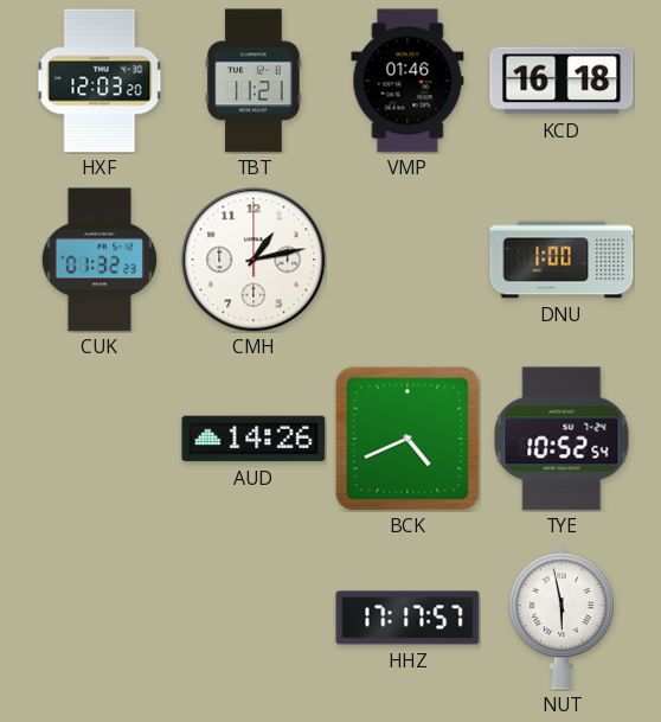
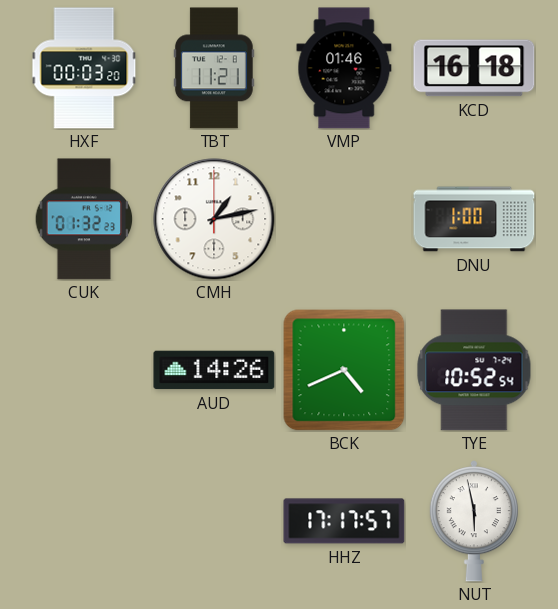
HXF: 12:03 -> 00:03 (84, 68)
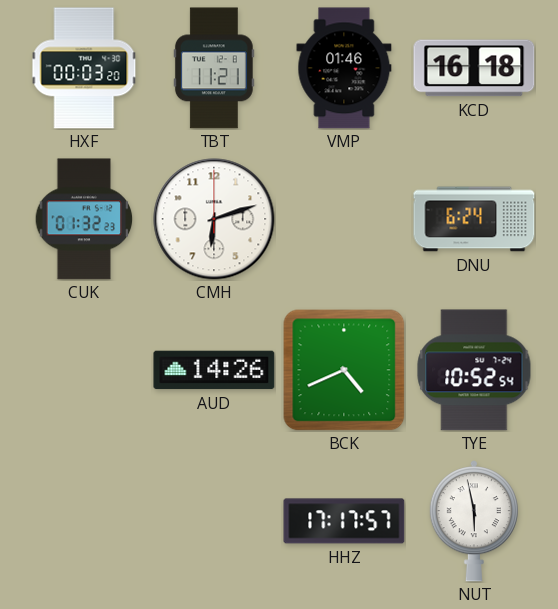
CMH: 1:13 -> 6:12 (214, 219)
DNU: 1:00 -> 6:24 (474, 219)
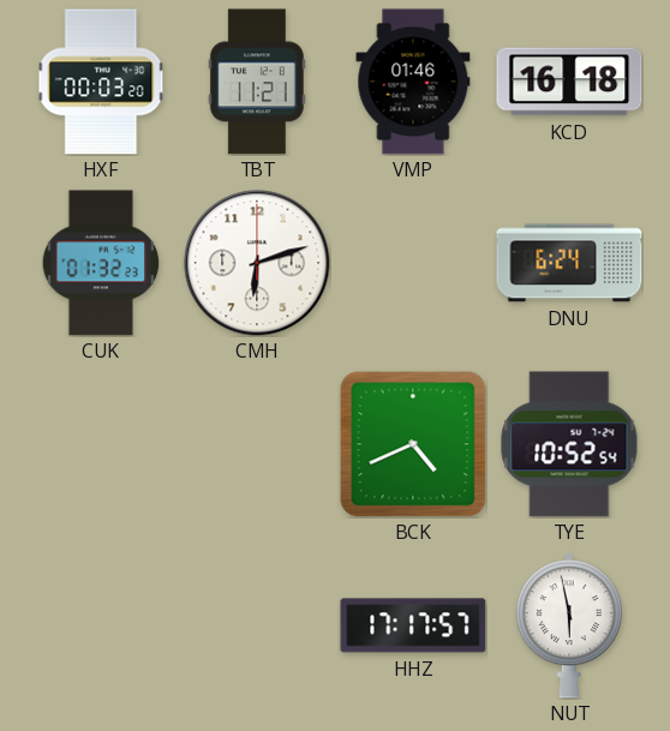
AUD: 14:26 -> none (214, 370)
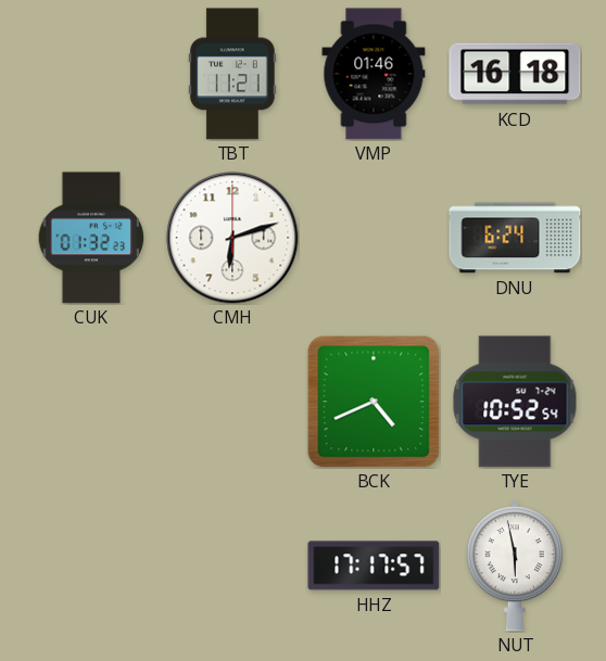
HXF: 00:03 -> none (101, 82)
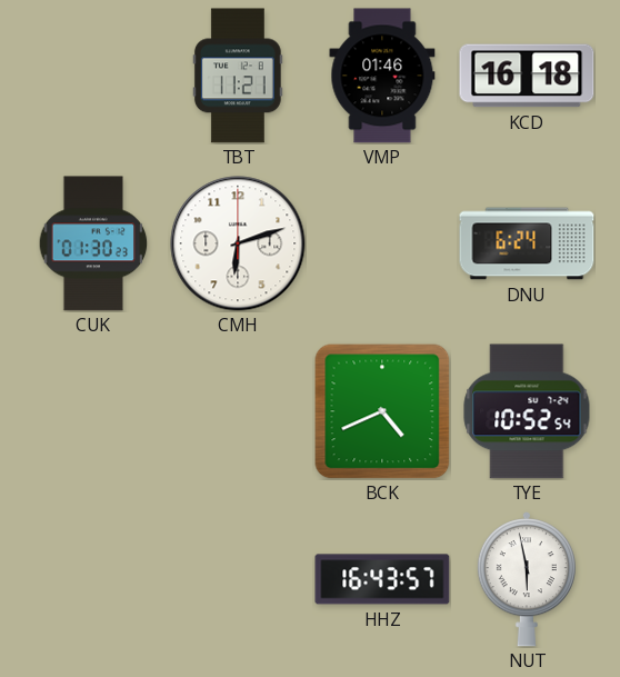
CUK: 01:32 -> 01:30 (93, 243)
HHZ: 17:17 -> 16:43 (382, 579)
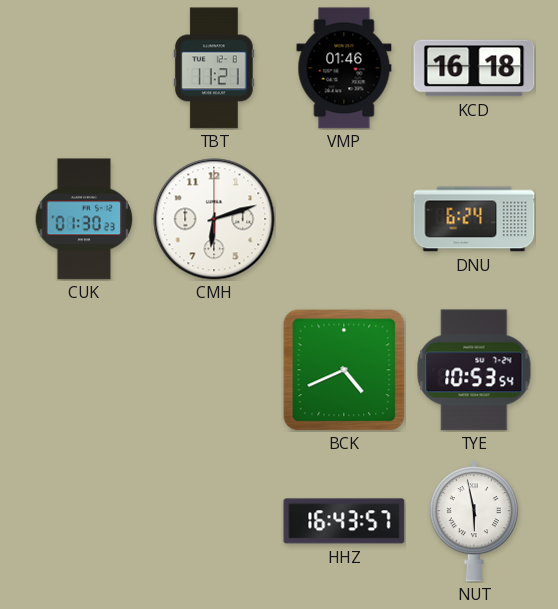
TYE: 10:52 -> 10:53 (474, 370)
